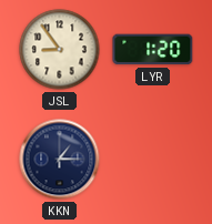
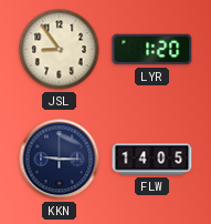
KKN: 1:15 -> 9:15 (60, 160)
FLW: none -> 14:05 (152, 160)
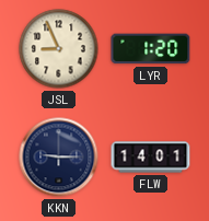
JSL: 8:54 -> 8:56 (59, 49)
FLW: 14:05 -> 14:01 (151, 158)
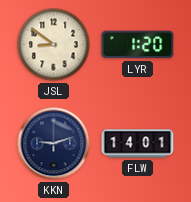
JSL: 8:56 -> 8:51 (54, 45)
KKN: 9:15 -> 9:12 (54, 144)
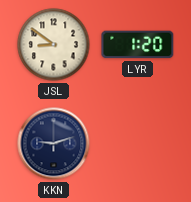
FLW: 14:01 -> none (138, 144)
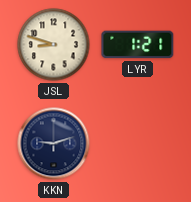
JSL: 8:51 -> 8:48 (54, 45)
LYR: 1:20 -> 1:21 (138, 45)
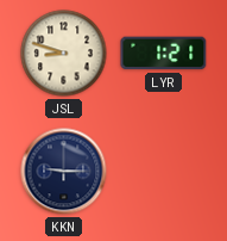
KKN: 9:12 -> 9:15 (64, 172)
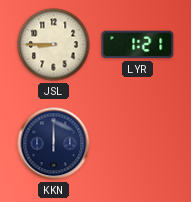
JSL: 8:48 -> 8:45 (54, 45)
KKN: 9:15 -> 12:00 (54, 144)
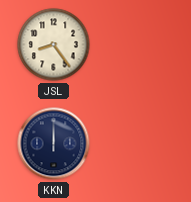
JSL: 8:45 -> 8:24 (54, 45)
LYR: 1:21 -> none (138, 45)
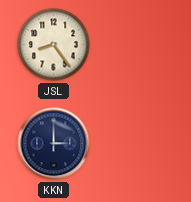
KKN: 12:00 -> 3:00 (54, 144)
